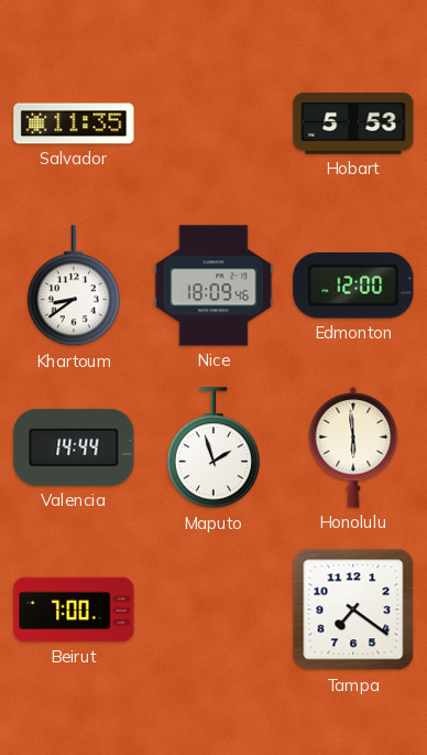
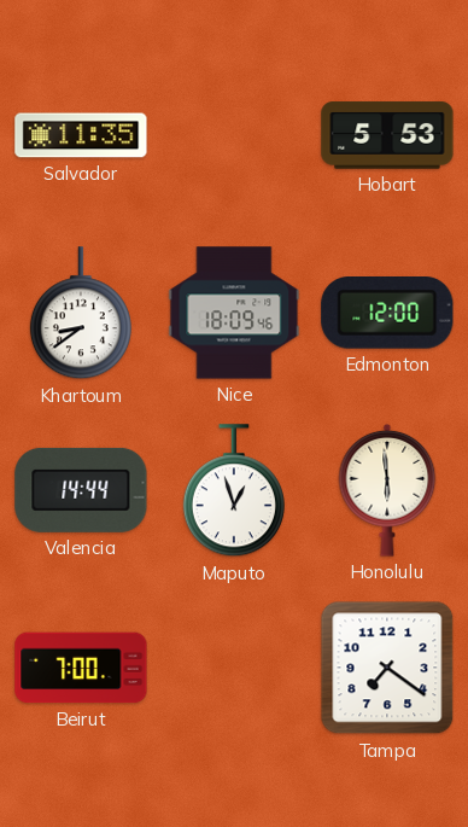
Maputo: 1:57 -> 12:57 (234, 491)
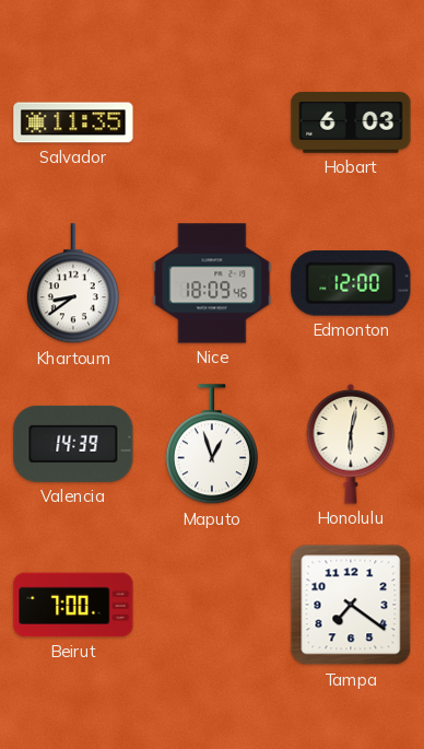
Hobart: 5:53 -> 6:03 (351, 122)
Valencia: 14:44 -> 14:39 (73, 444)
Honolulu: 5:59 -> 6:02 (351, 444)
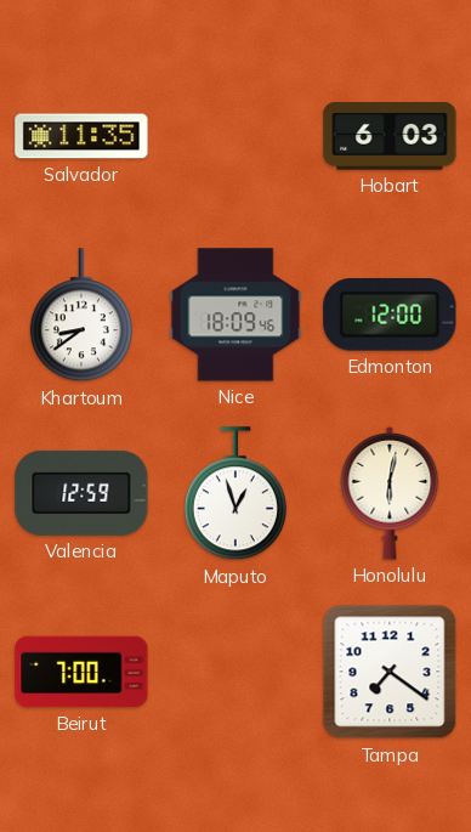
Valencia: 14:39 -> 12:59 (81, 493)
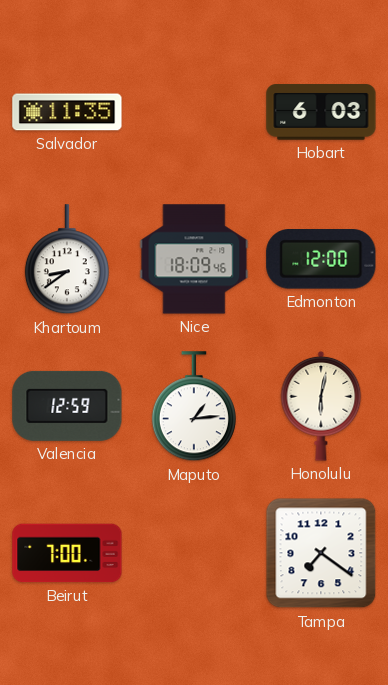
Maputo: 12:57 -> 1:14 (194, 407)
